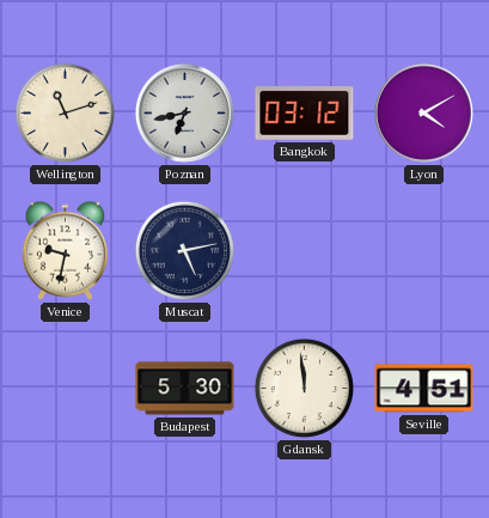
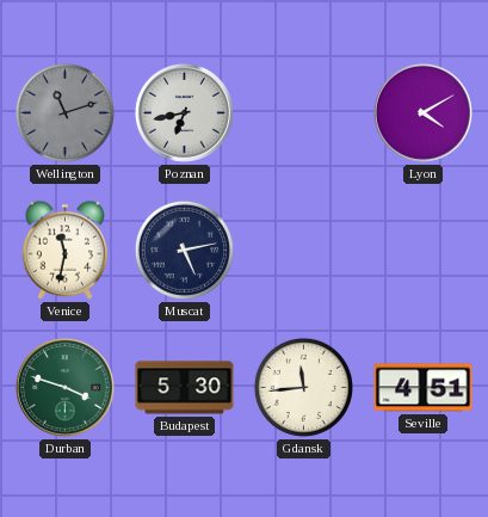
Wellington dial: cream -> grey (64, 112)
Bangkok: 03:12 -> none (305, 114)
Venice: 9:32 -> 11:32 (66, 250)
Durban: none -> 3:48 (64, 387)
Gdansk: 11:59 -> 11:44 (303, 387)
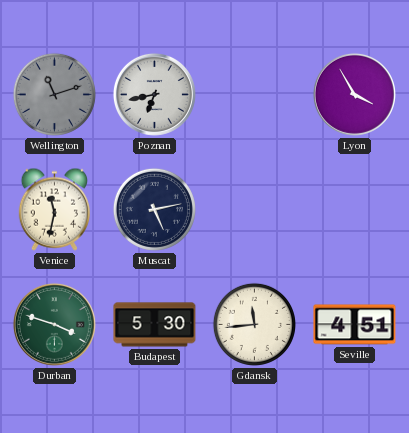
Lyon: 4:10 -> 3:55 (354, 94)
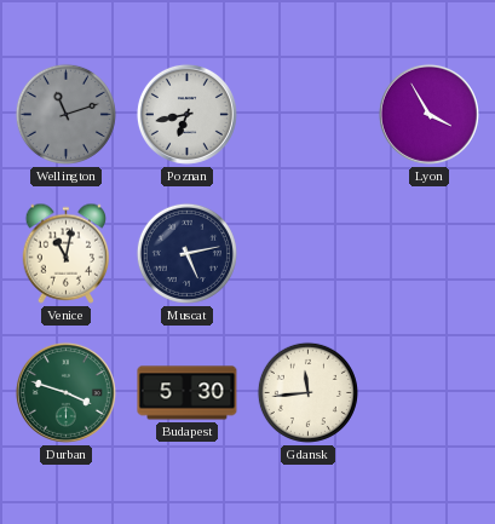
Venice: 11:32 -> 11:02 (67, 253)
Seville: 4:51 -> none (355, 325)
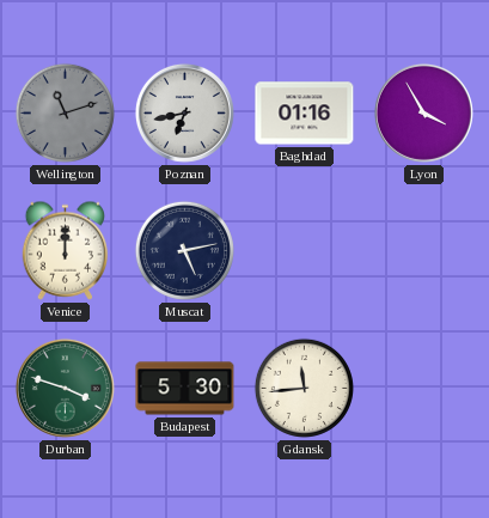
Baghdad: none -> 01:16 (305, 114)
Venice: 11:02 -> 12:00 (66, 250)
